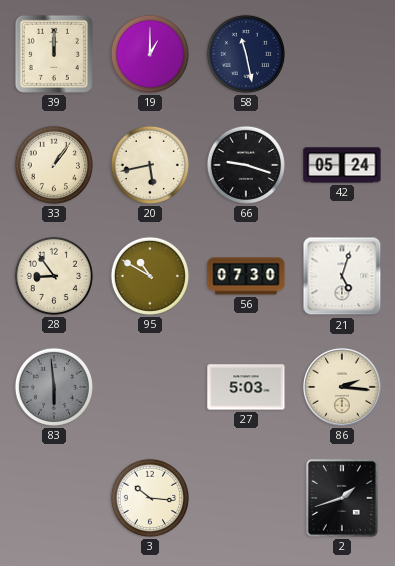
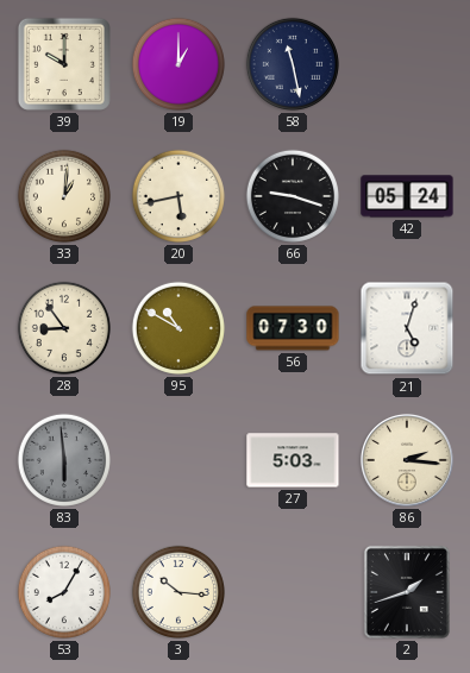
39: 12:00 -> 10:00 (64, 64)
33: 1:06 -> 1:01 (64, 196)
53: none -> 8:05 (64, 592)
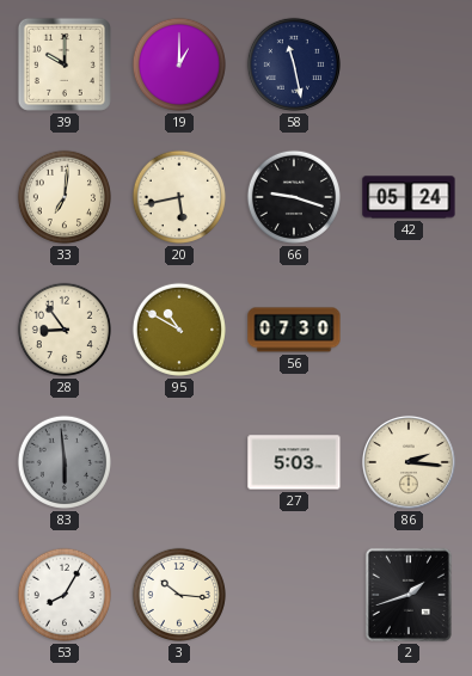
33: 1:01 -> 7:01 (65, 197)
21: 5:03 -> none (407, 328)
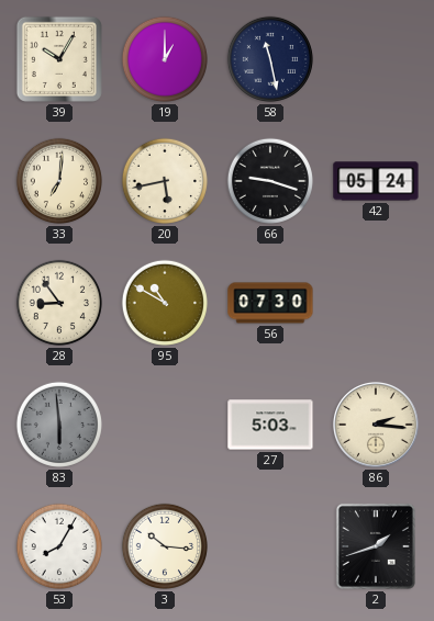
39: 10:00 -> 10:05 (59, 59)
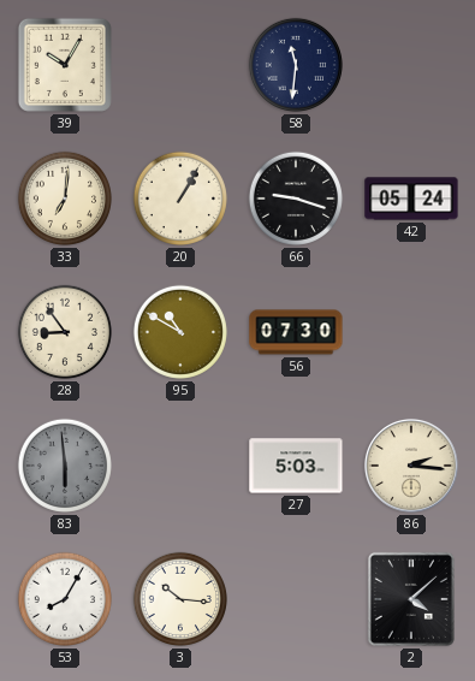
19: 1:00 -> none (165, 59)
58: 11:28 -> 11:31 (296, 65)
20: 5:43 -> 1:05 (180, 199)
2: 1:42 -> 4:08 (411, 599)
